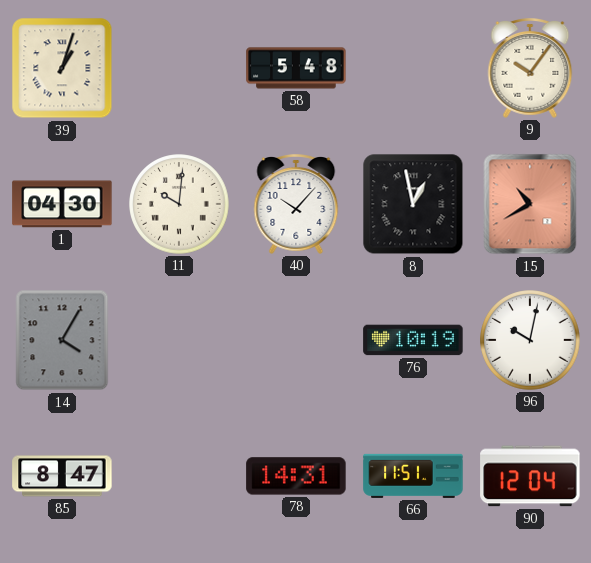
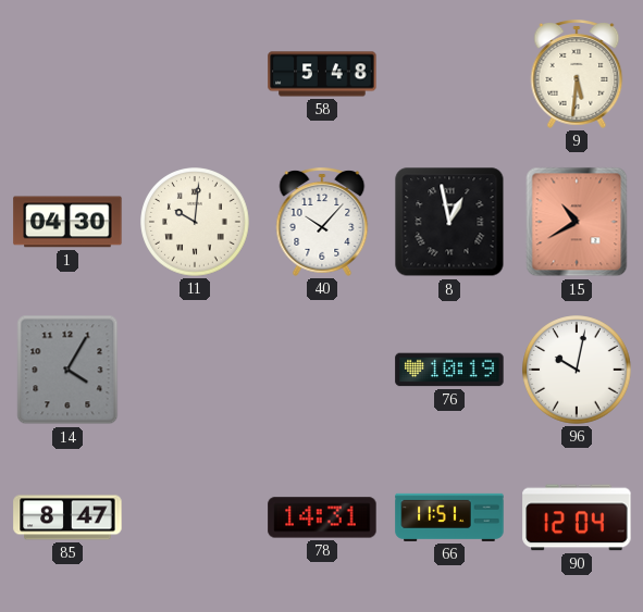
39: 1:03 -> none (62, 68)
9: 10:06 -> 5:31 (577, 75)
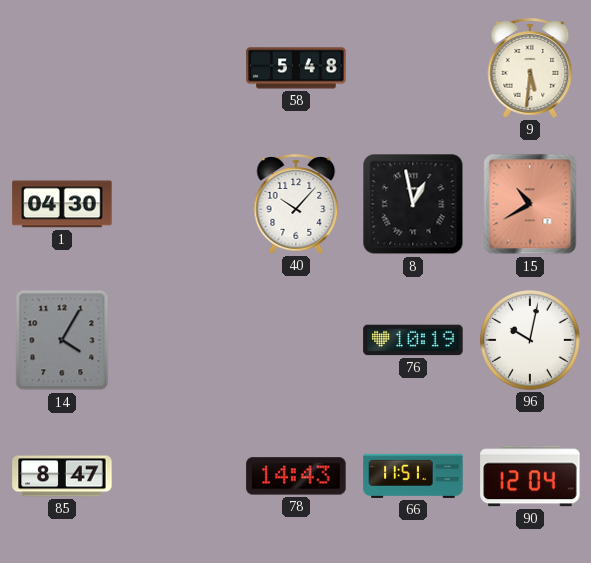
11: 10:01 -> none (195, 222)
78: 14:31 -> 14:43 (296, 476)
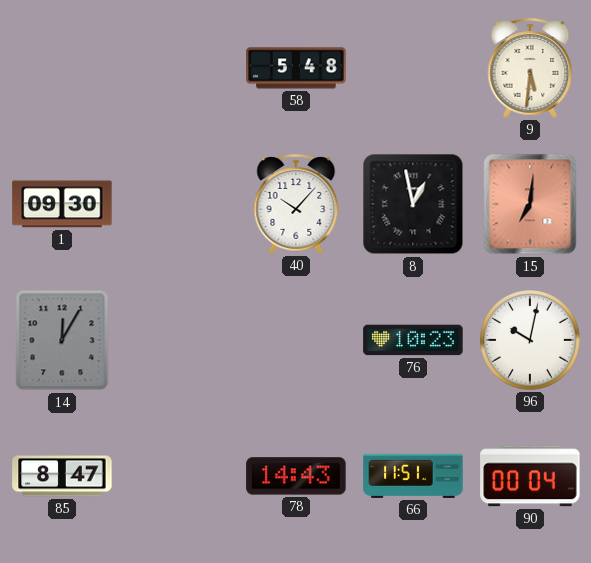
1: 04:30 -> 09:30 (62, 204)
15: 10:40 -> 7:01 (530, 204)
14: 4:05 -> 12:05 (62, 340)
76: 10:19 -> 10:23 (413, 340)
90: 12:04 -> 00:04 (530, 476)
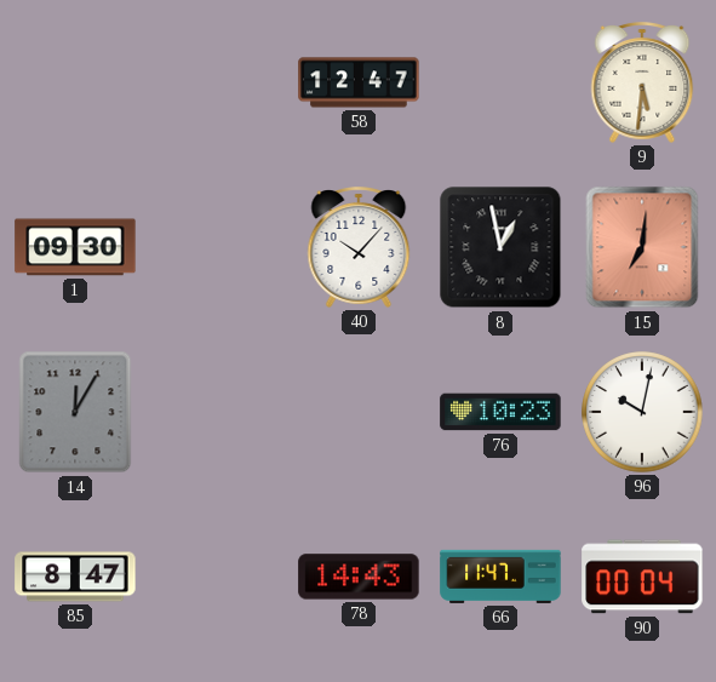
58: 5:48 -> 12:47 (359, 82)
66: 11:51 -> 11:47 (500, 577)
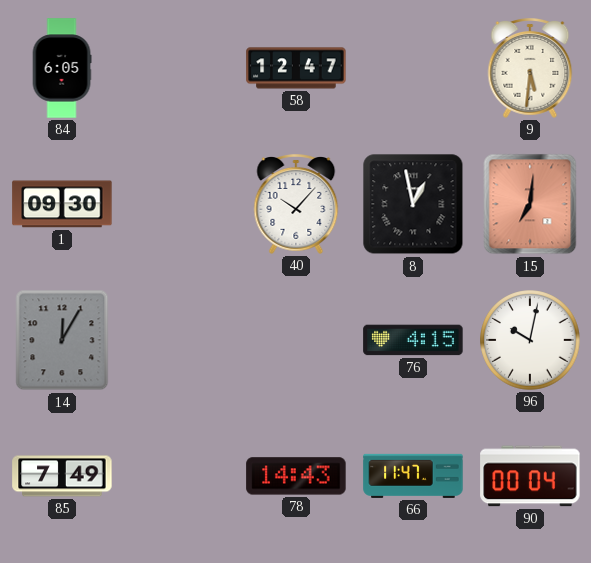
84: none -> 6:05 (62, 68)
76: 10:23 -> 4:15 (413, 340)
85: 8:47 -> 7:49 (62, 476)
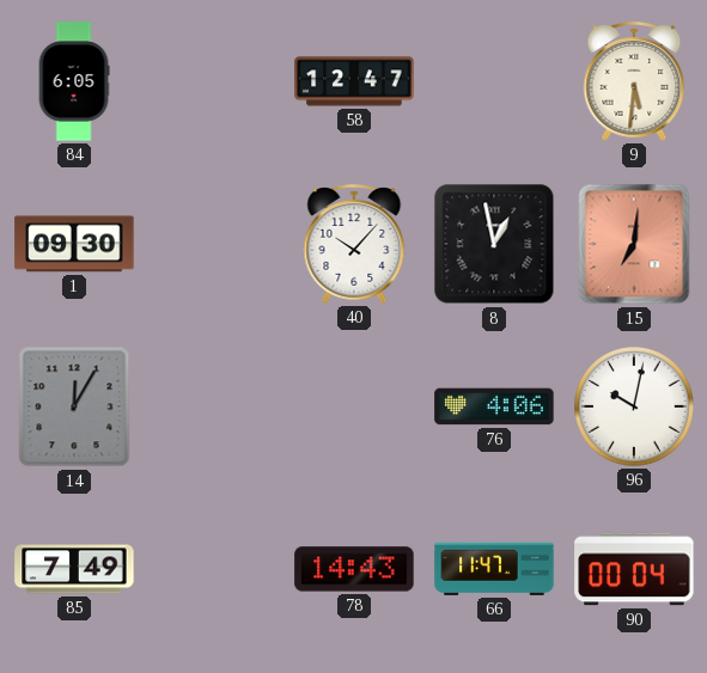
76: 4:15 -> 4:06 (494, 406)
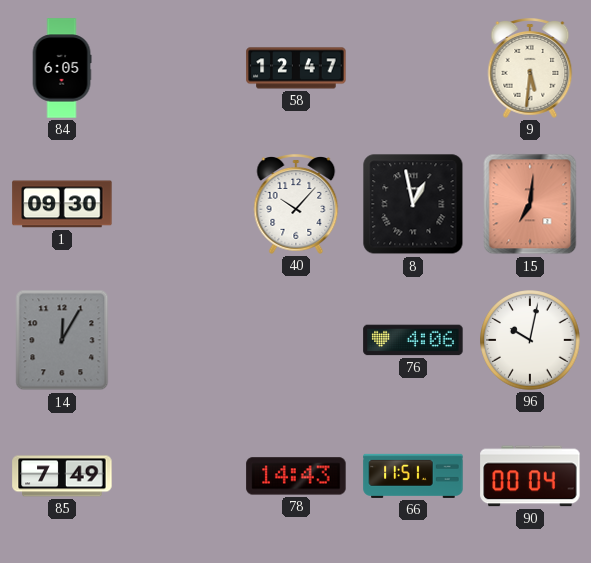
66: 11:47 -> 11:51 (413, 476)
